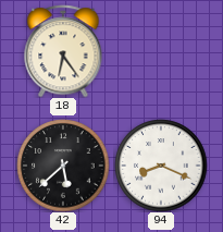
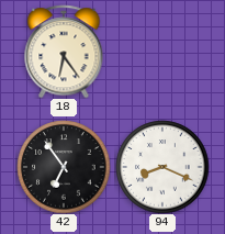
42: 5:38 -> 6:54 (64, 167)
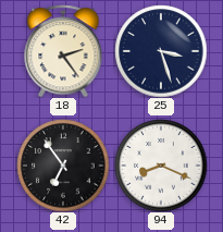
18: 6:24 -> 2:24 (63, 51)
25: none -> 3:27 (161, 51)
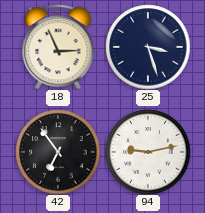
18: 2:24 -> 2:56 (58, 47)
94: 8:19 -> 9:13 (148, 152)
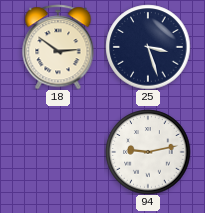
18: 2:56 -> 2:51 (58, 47)
42: 6:54 -> none (58, 152)
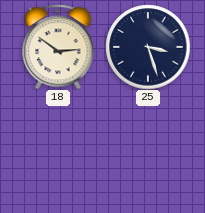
94: 9:13 -> none (148, 152)
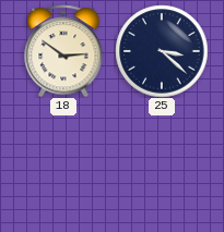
25: 3:27 -> 3:22 (162, 51)
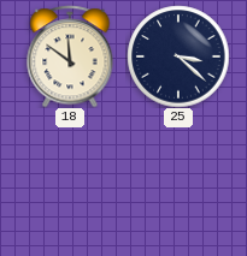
18: 2:51 -> 11:51 (70, 56)
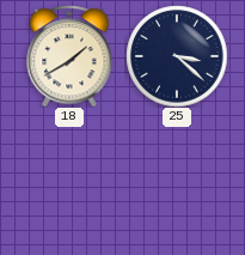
18: 11:51 -> 1:40 (69, 56)
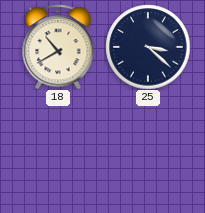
18: 1:40 -> 10:40 (58, 47)
